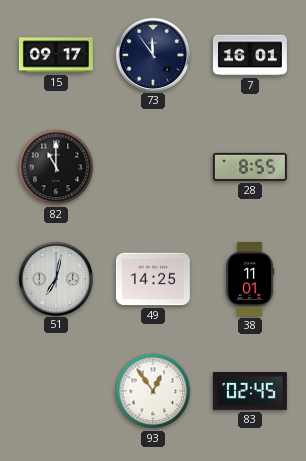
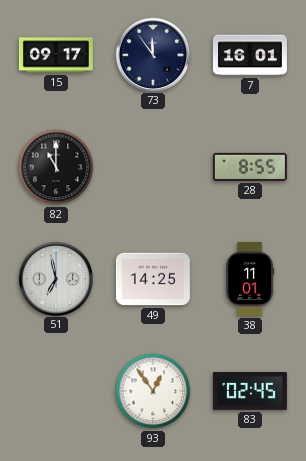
51: 7:02 -> 6:58 (55, 278)
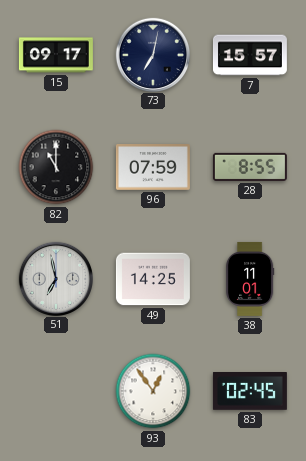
73: 11:54 -> 7:02 (152, 54)
7: 16:01 -> 15:57 (250, 55)
96: none -> 07:59 (153, 168)
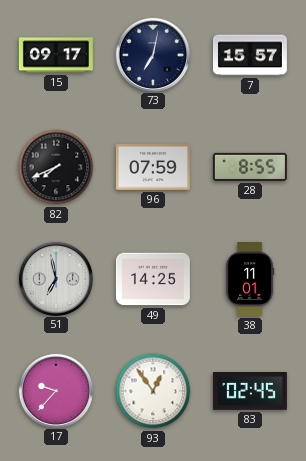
82: 11:00 -> 7:41 (56, 167)
17: none -> 9:37 (55, 390)
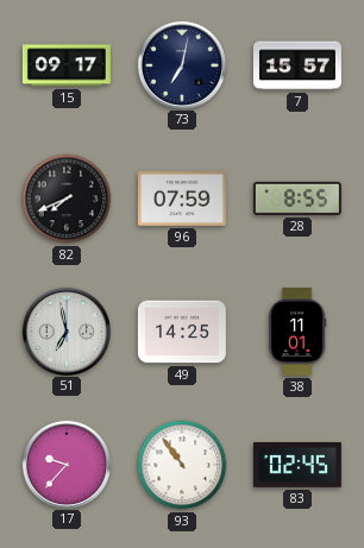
93: 12:54 -> 10:54 (182, 465)
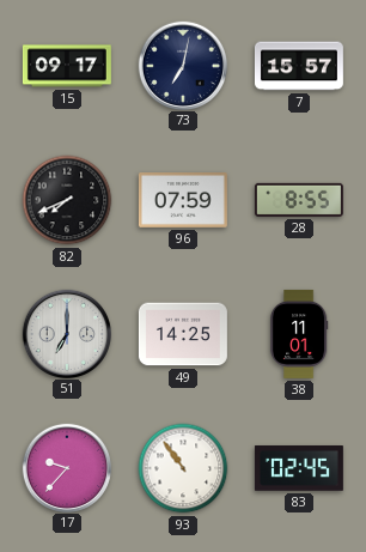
51: 6:58 -> 7:00 (66, 333)
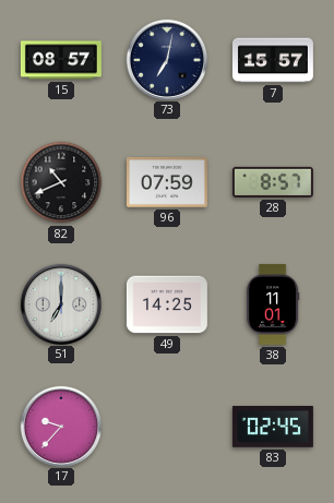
15: 09:17 -> 08:57 (61, 60)
82: 7:41 -> 10:41 (61, 182)
28: 8:55 -> 8:57 (273, 182)
93: 10:54 -> none (183, 468)
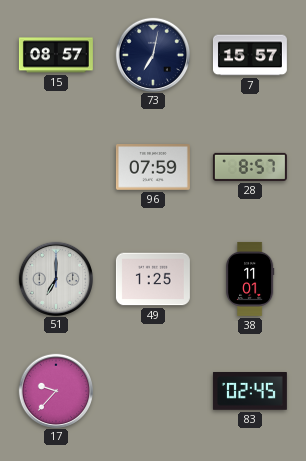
82: 10:41 -> none (61, 182)
49: 14:25 -> 1:25 (153, 279)
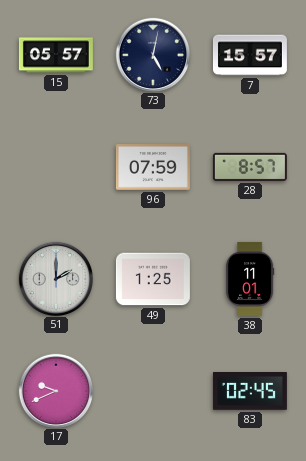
15: 08:57 -> 05:57 (56, 55)
73: 7:02 -> 5:02 (152, 54)
51: 7:00 -> 2:00 (55, 278)
17: 9:37 -> 9:41 (55, 390)
